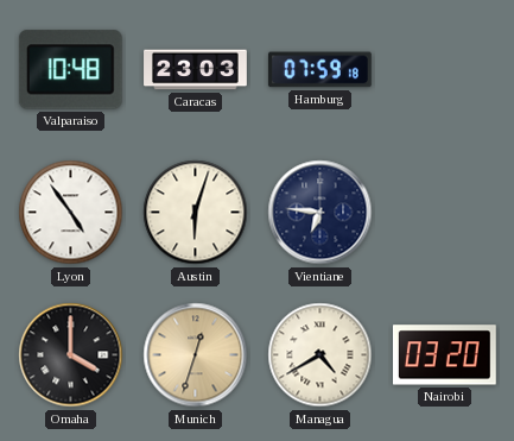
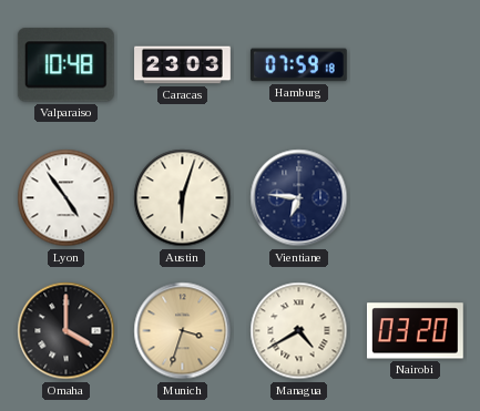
Munich: 12:33 -> 3:33 (183, 331)
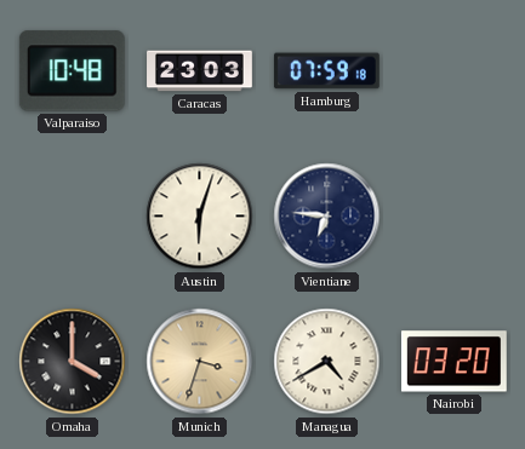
Lyon: 4:54 -> none (67, 198)
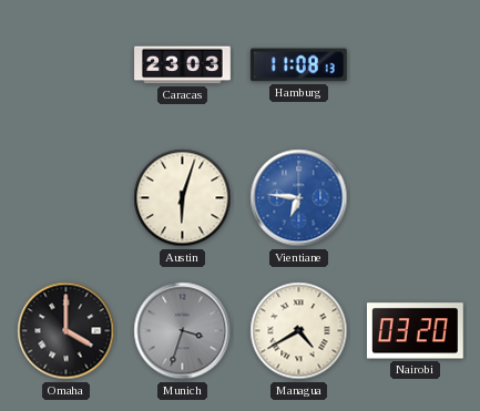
Valparaiso: 10:48 -> none (72, 71)
Hamburg: 07:59 -> 11:08 (298, 65)
Vientiane dial: navy -> blue (299, 198)
Munich dial: champagne -> grey (183, 331)
